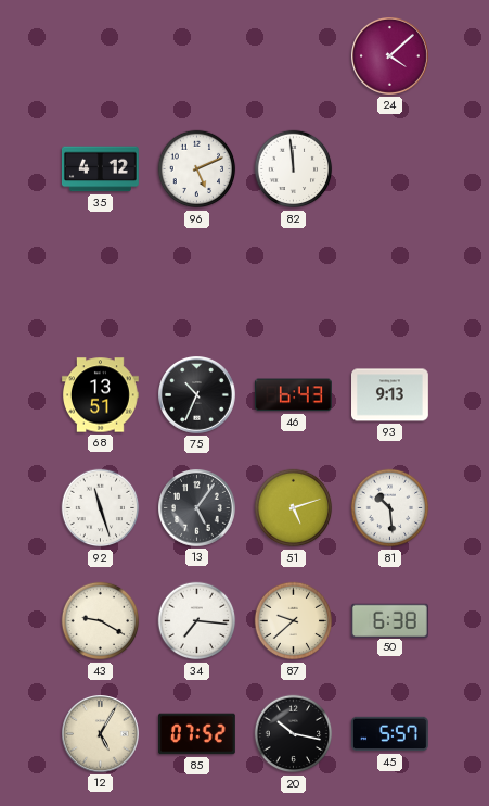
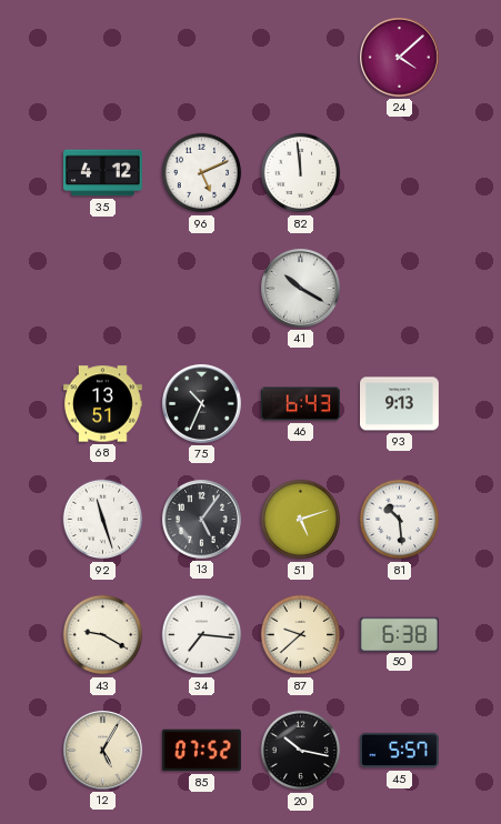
41: none -> 10:20 (301, 289)
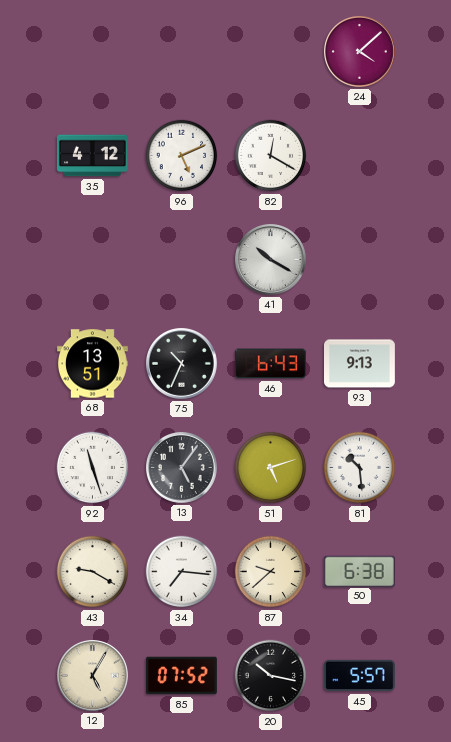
82: 11:59 -> 12:20 (271, 156)
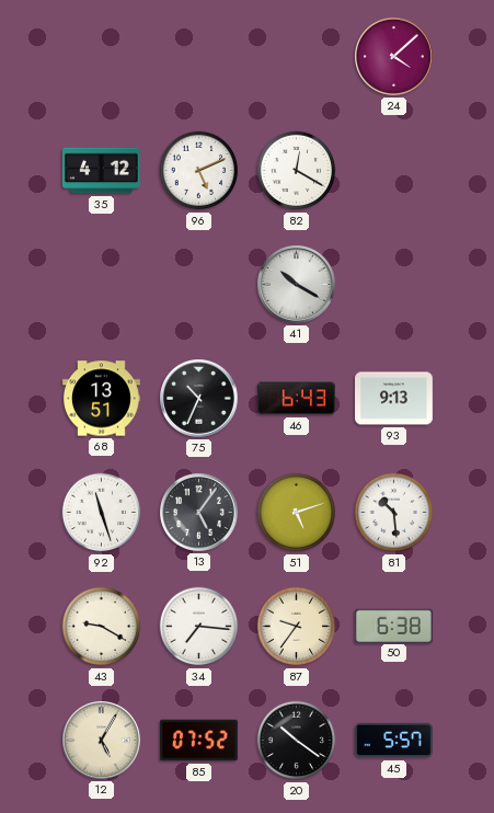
87: 9:38 -> 9:36 (297, 627)
20: 10:17 -> 10:21 (297, 741)
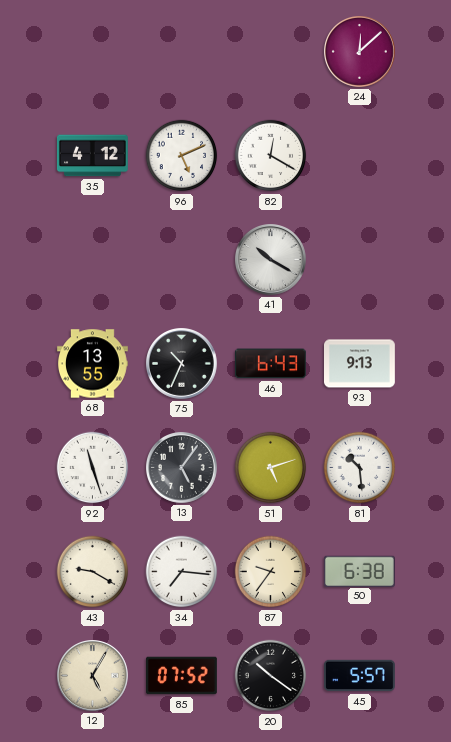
24: 4:08 -> 12:08 (360, 52)
68: 13:51 -> 13:55 (93, 364)
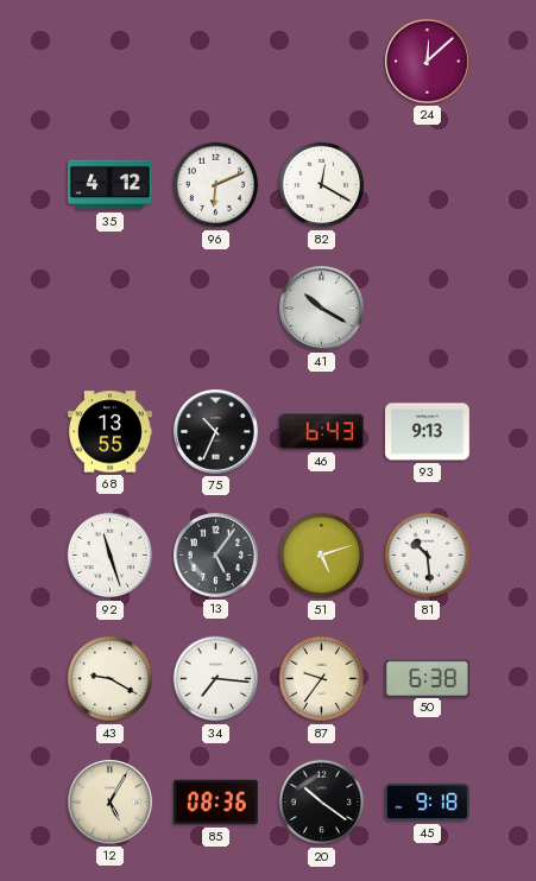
96: 5:11 -> 6:11 (216, 185)
85: 07:52 -> 08:36 (216, 803)
45: 5:57 -> 9:18 (428, 803)
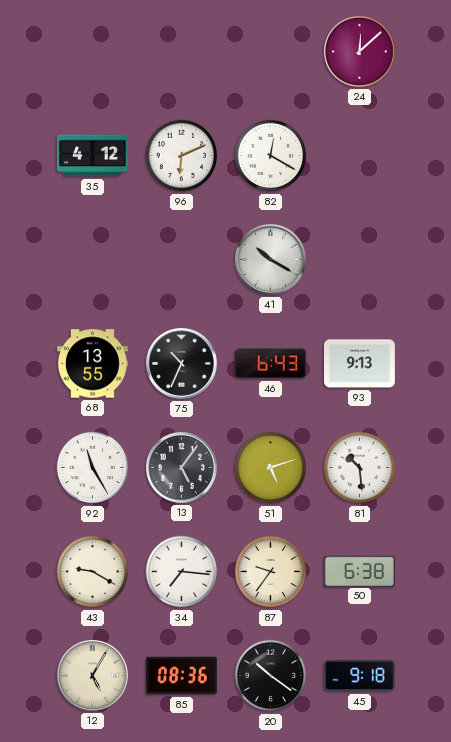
92: 11:27 -> 11:25 (93, 468)
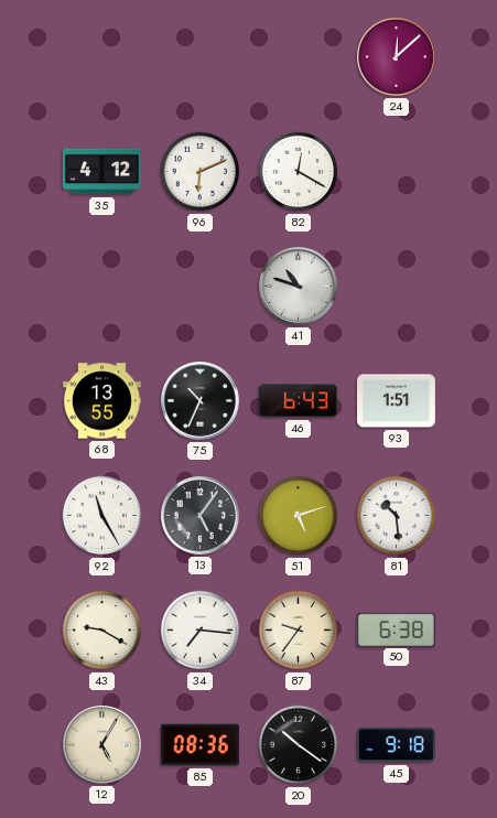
41: 10:20 -> 10:48 (299, 287)
93: 9:13 -> 1:51 (397, 401)
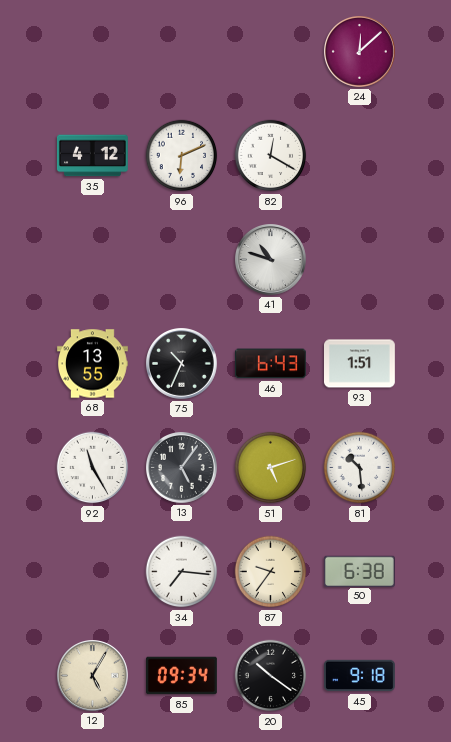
43: 9:20 -> none (102, 631)
85: 08:36 -> 09:34 (182, 676)
